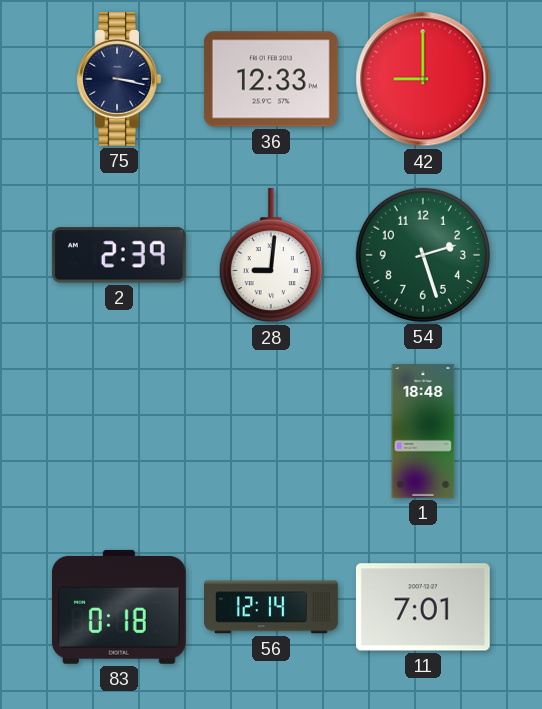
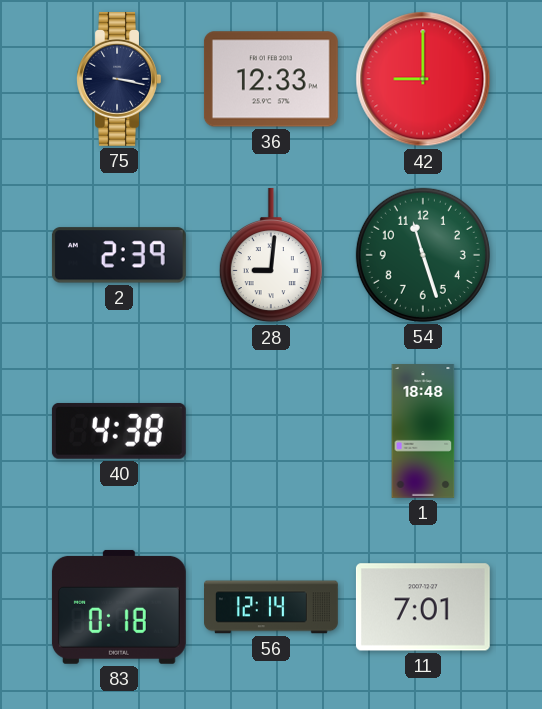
54: 2:27 -> 11:27 (423, 255)
40: none -> 4:38 (119, 431)
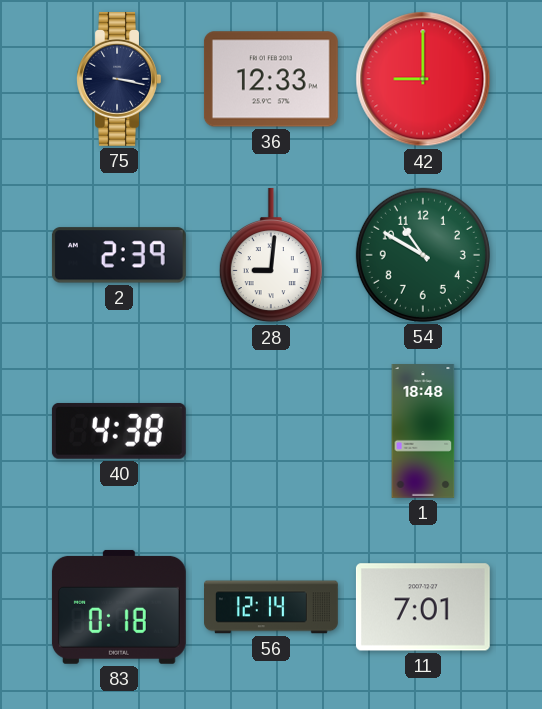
54: 11:27 -> 10:50 (423, 255)
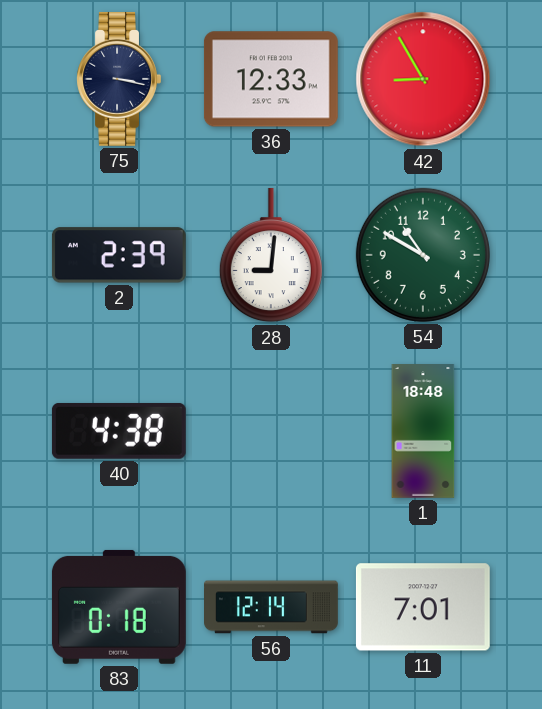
42: 9:00 -> 8:55 (423, 79)
